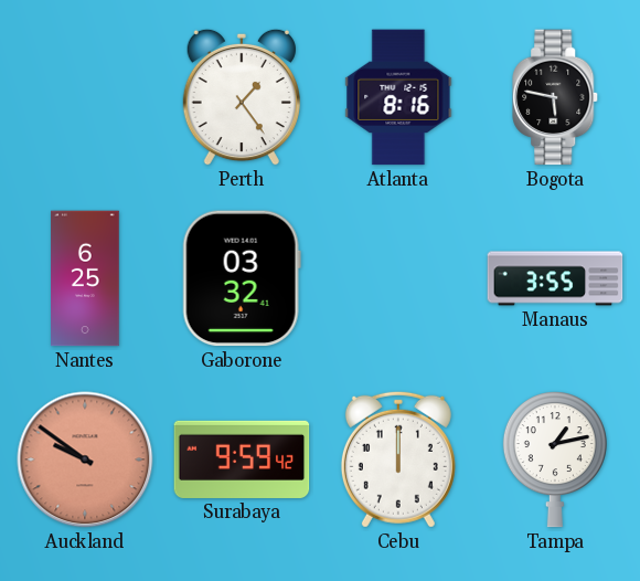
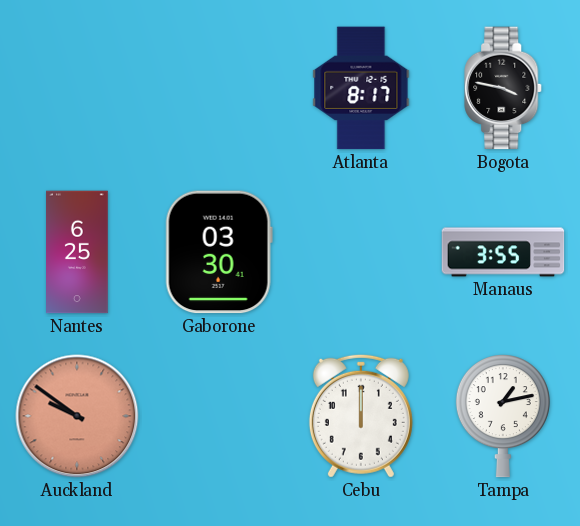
Perth: 1:24 -> none (242, 97)
Atlanta: 8:16 -> 8:17 (361, 88)
Bogota: 5:47 -> 3:47 (504, 88)
Gaborone: 03:32 -> 03:30 (219, 252)
Surabaya: 9:59 -> none (242, 459)
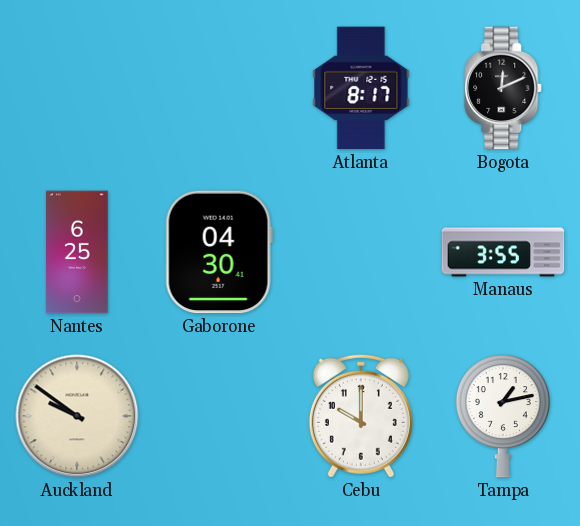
Bogota: 3:47 -> 12:11 (504, 88)
Gaborone: 03:30 -> 04:30 (219, 252)
Auckland dial: salmon -> cream (77, 416)
Cebu: 12:00 -> 10:00 (361, 416)
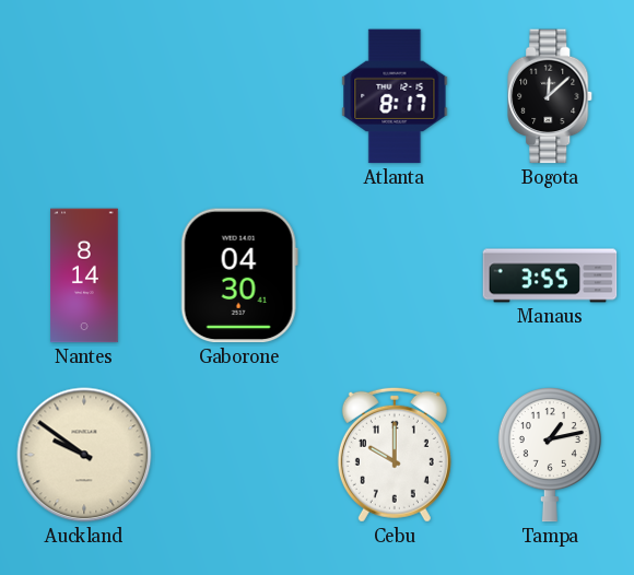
Bogota: 12:11 -> 12:08 (551, 96)
Nantes: 6:25 -> 8:14 (84, 275)
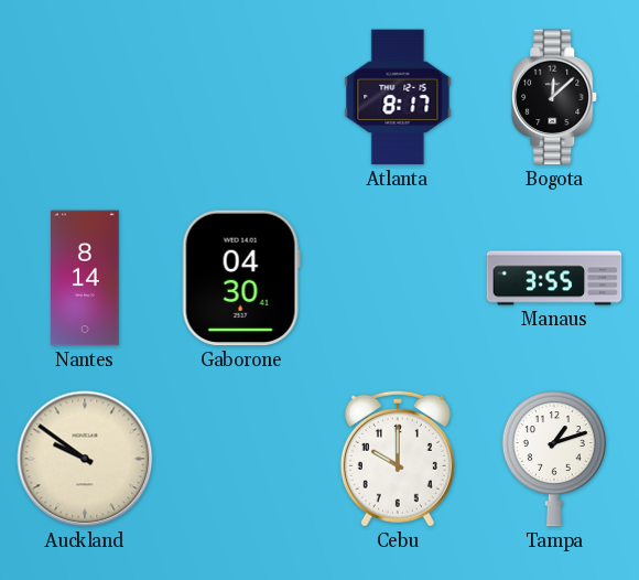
Tampa: 1:13 -> 1:12 (554, 459)
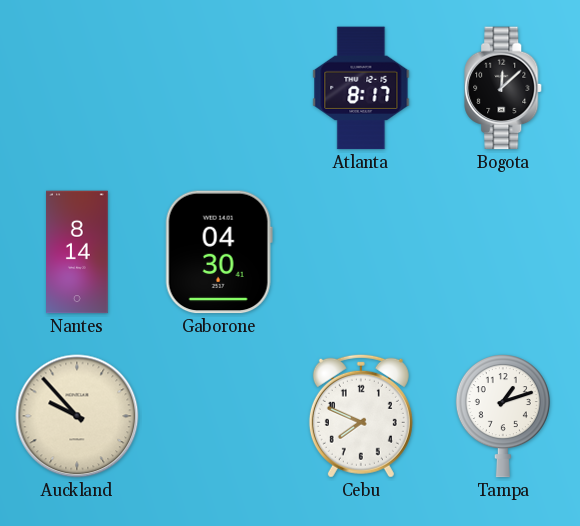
Manaus: 3:55 -> none (554, 278)
Auckland: 9:51 -> 9:53 (77, 416)
Cebu: 10:00 -> 7:49 (361, 416)
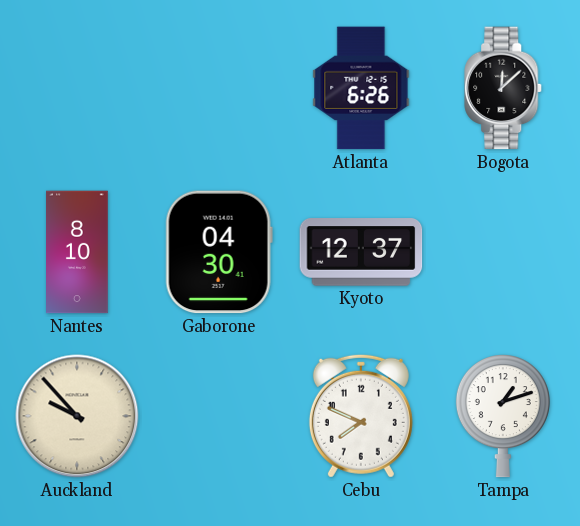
Atlanta: 8:17 -> 6:26 (361, 88)
Nantes: 8:14 -> 8:10 (77, 252)
Kyoto: none -> 12:37 (361, 252)
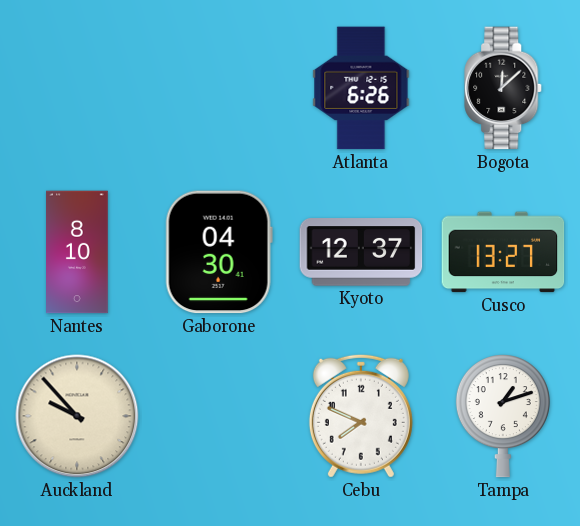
Cusco: none -> 13:27 (503, 252)
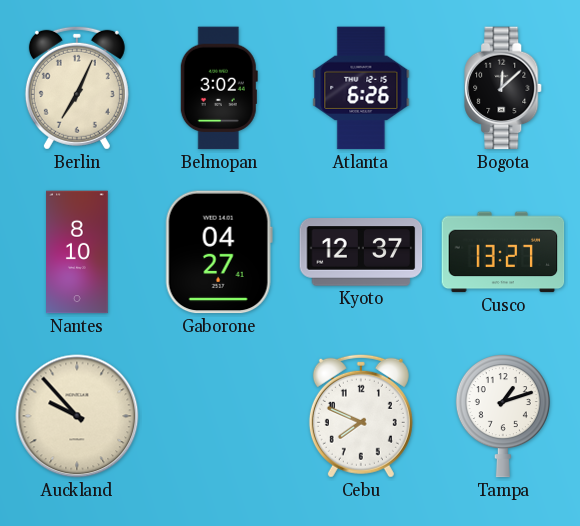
Berlin: none -> 7:04 (77, 88)
Belmopan: none -> 3:02 (219, 88)
Gaborone: 04:30 -> 04:27 (219, 252)
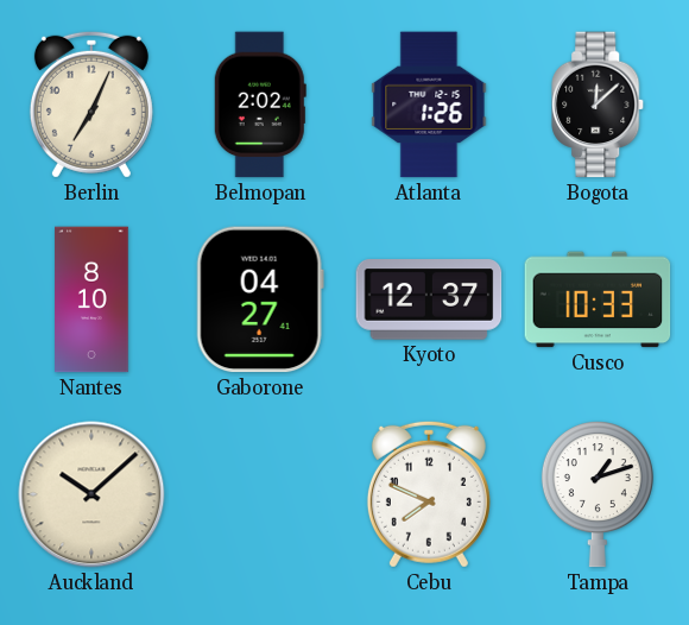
Belmopan: 3:02 -> 2:02 (260, 105)
Atlanta: 6:26 -> 1:26 (429, 105)
Cusco: 13:27 -> 10:33 (598, 299)
Auckland: 9:53 -> 10:08 (91, 494)
